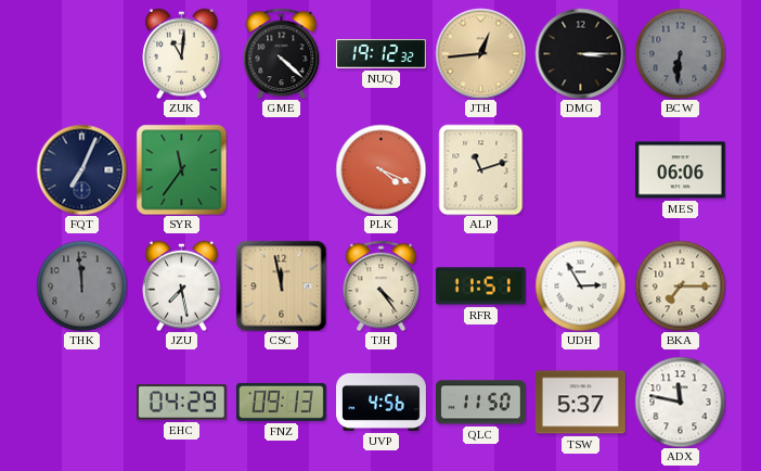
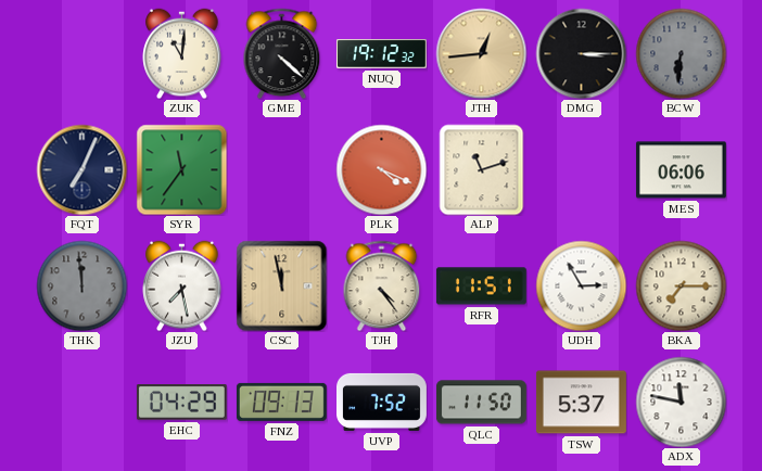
UVP: 4:56 -> 7:52 (382, 402)
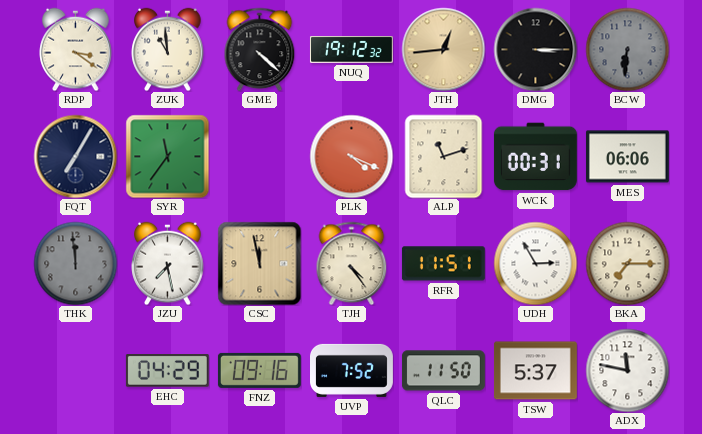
RDP: none -> 3:21 (76, 49)
ZUK: 11:01 -> 10:59 (168, 49)
FQT: 7:04 -> 7:05 (75, 156)
WCK: none -> 00:31 (535, 157)
FNZ: 09:13 -> 09:16 (259, 370)
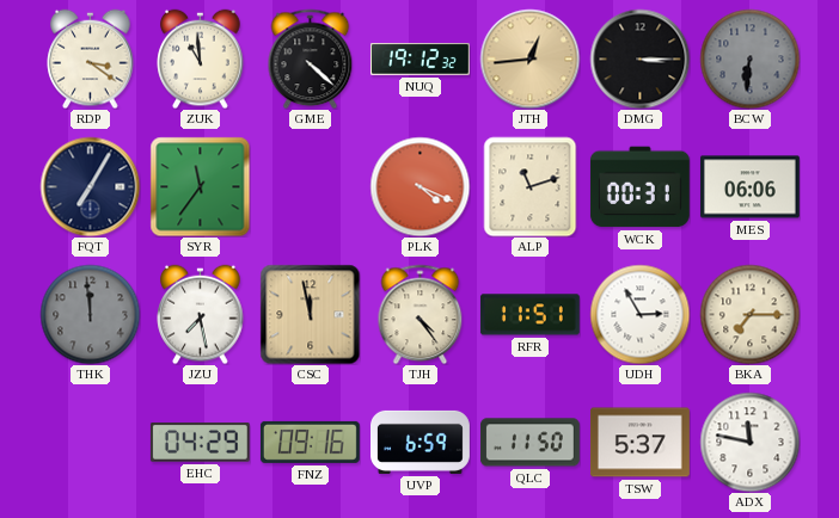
UVP: 7:52 -> 6:59 (421, 442)
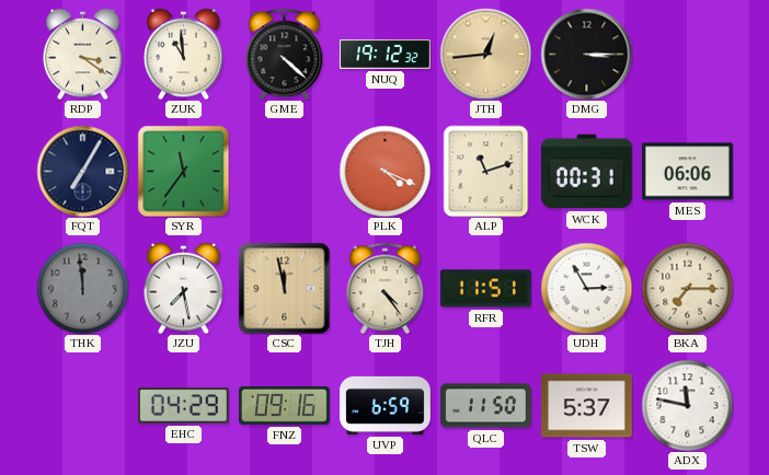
BCW: 6:31 -> none (749, 58)
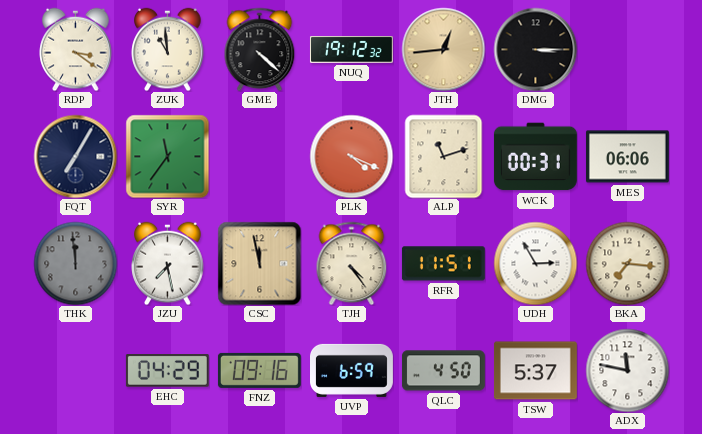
BKA: 7:15 -> 7:16 (627, 263)
QLC: 11:50 -> 4:50 (443, 371)
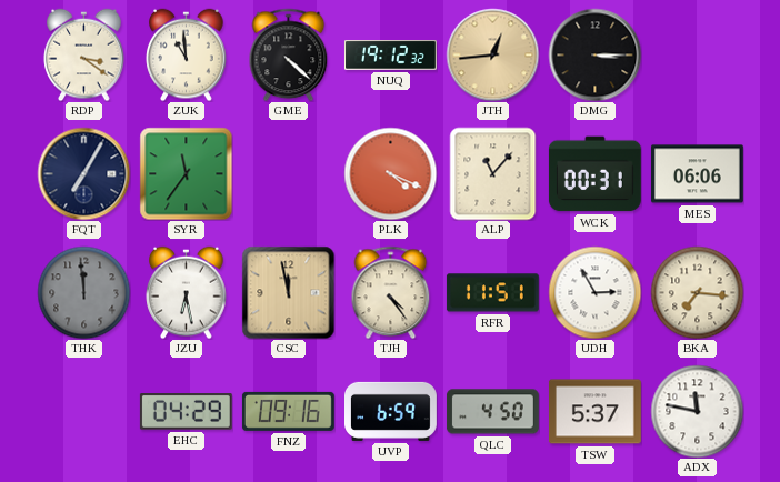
ALP: 11:12 -> 11:07 (493, 173)
JZU: 7:28 -> 6:28 (187, 292)
